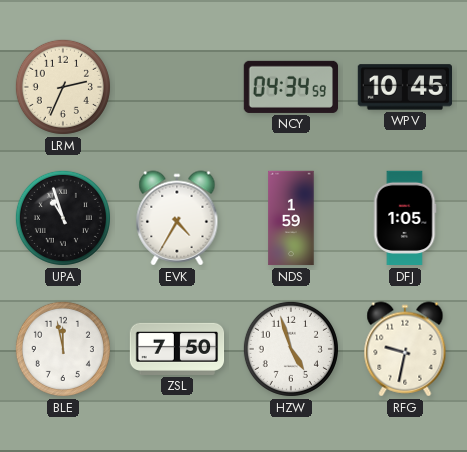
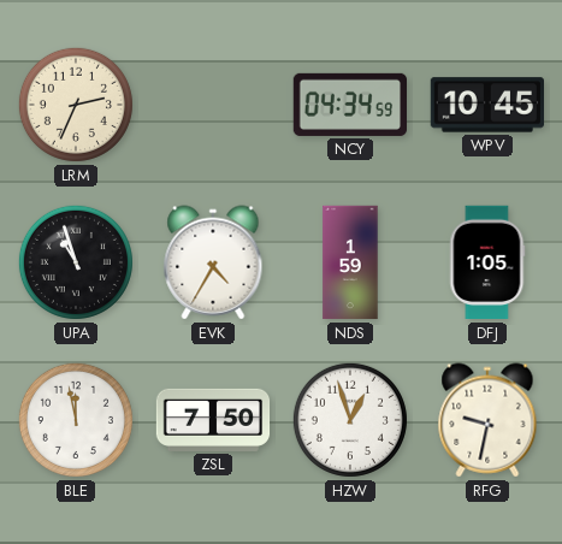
HZW: 4:57 -> 12:57 (350, 420)
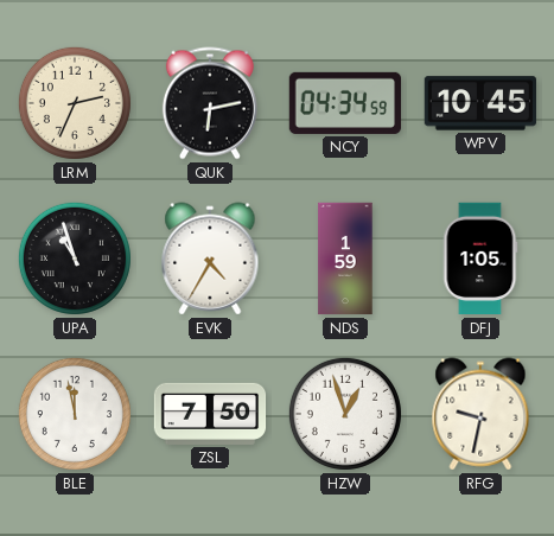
QUK: none -> 6:13 (210, 103)
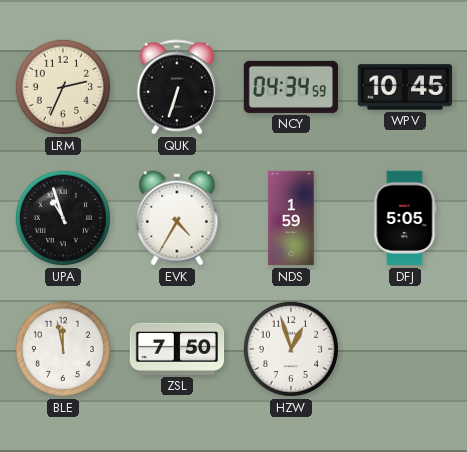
QUK: 6:13 -> 6:33 (177, 87)
DFJ: 1:05 -> 5:05 (405, 218)
RFG: 9:32 -> none (480, 414)
